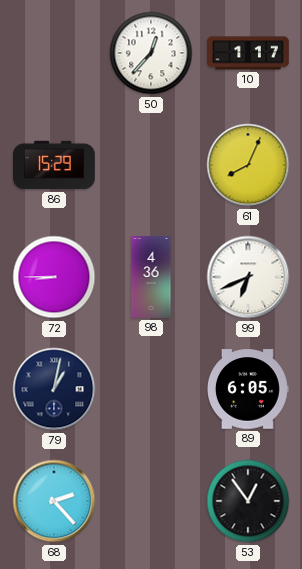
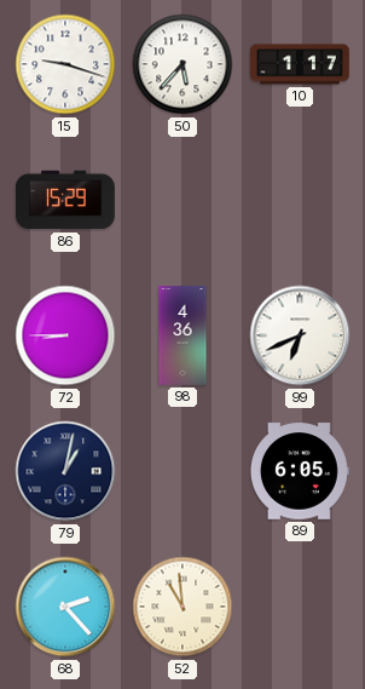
15: none -> 9:18 (65, 64)
50: 12:37 -> 5:37 (182, 64)
61: 8:04 -> none (248, 165)
52: none -> 10:59 (182, 607)
53: 12:54 -> none (248, 501)
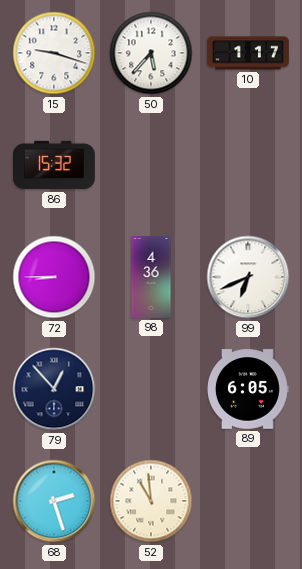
86: 15:29 -> 15:32 (55, 165)
79: 1:02 -> 12:53 (54, 389)
68: 2:23 -> 2:27 (54, 501)
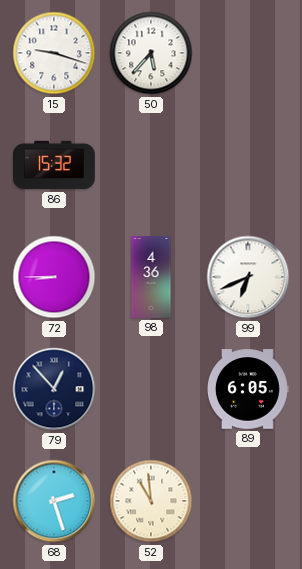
10: 1:17 -> none (249, 53)
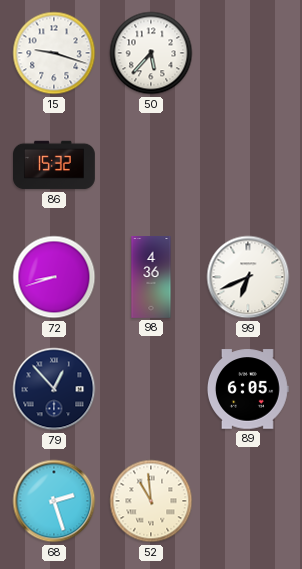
72: 8:45 -> 8:42 (54, 277)
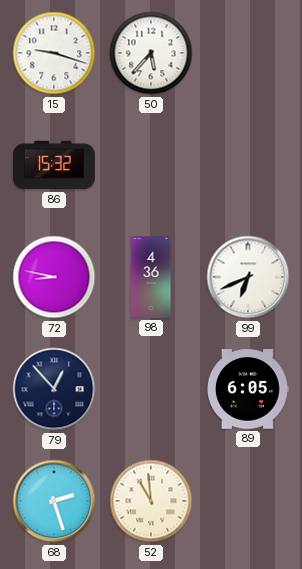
72: 8:42 -> 8:47 (54, 277)
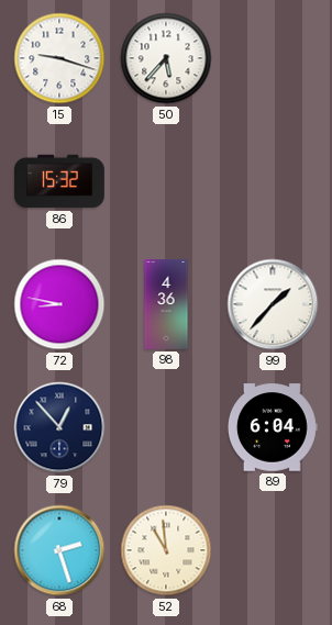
99: 6:41 -> 1:37 (273, 304)
89: 6:05 -> 6:04 (273, 427)
